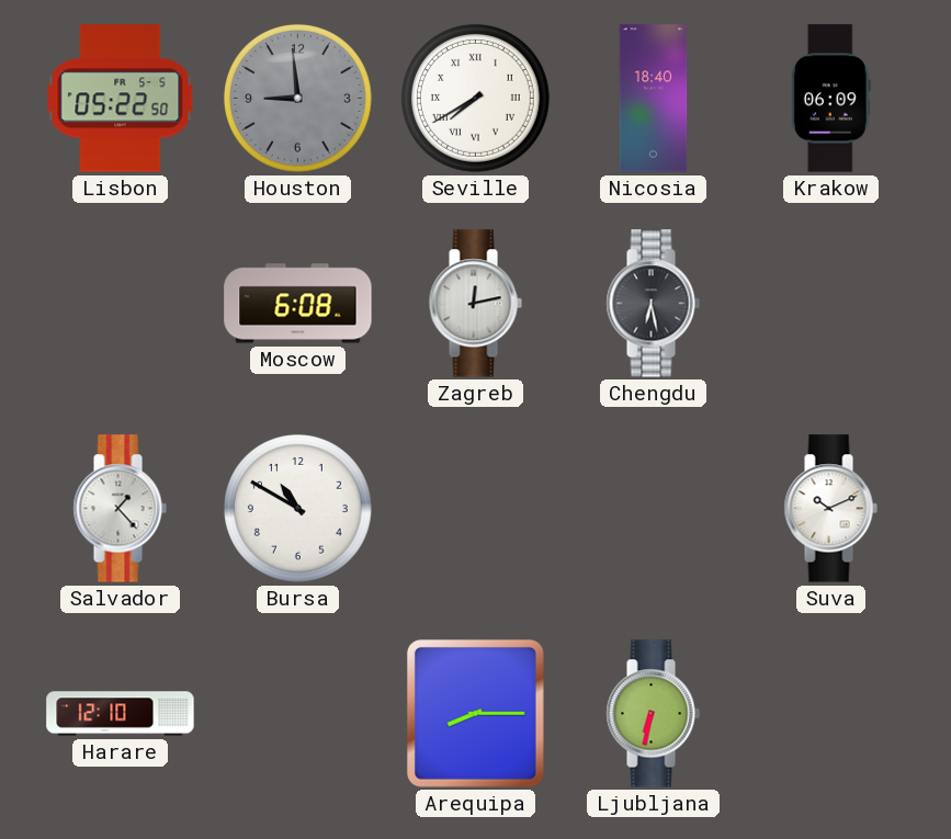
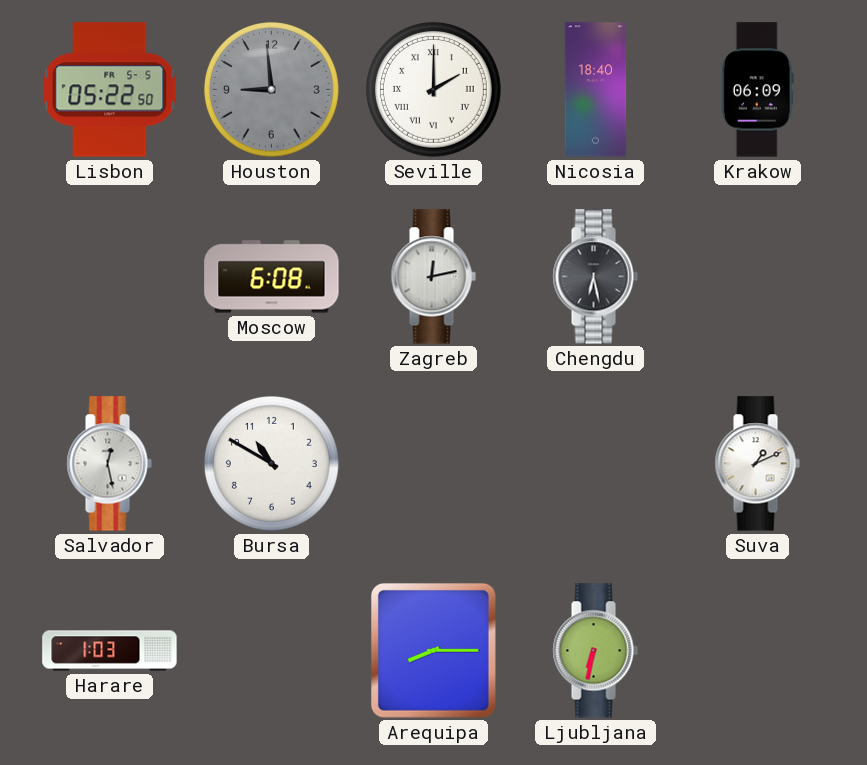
Seville: 7:40 -> 2:00 (433, 89)
Salvador: 1:23 -> 12:28 (109, 464)
Suva: 10:11 -> 1:11 (757, 464)
Harare: 12:10 -> 1:03 (110, 651)
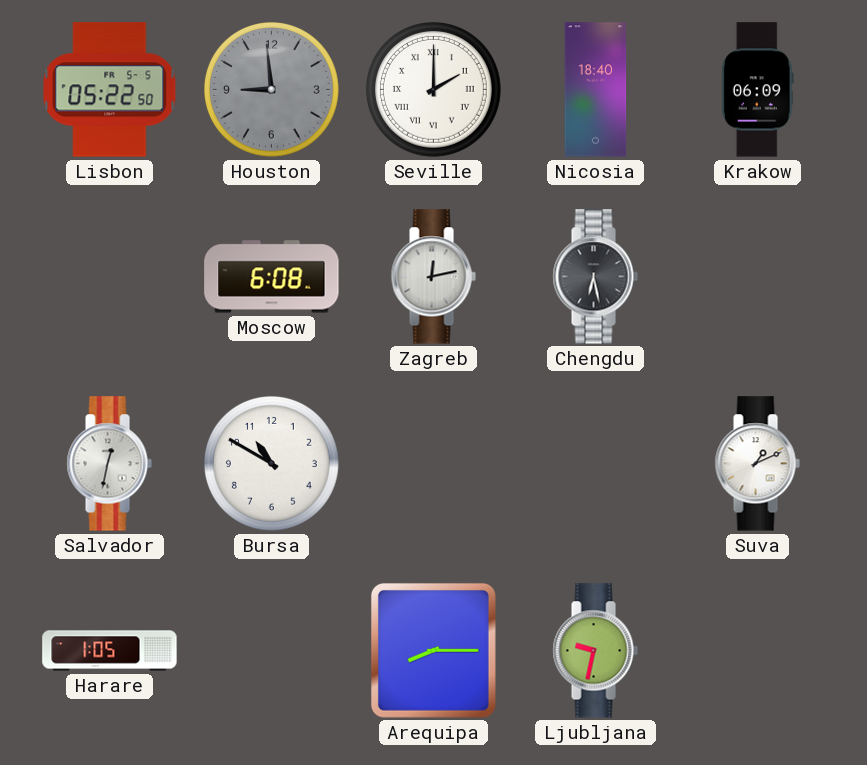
Salvador: 12:28 -> 12:32 (109, 464)
Harare: 1:03 -> 1:05 (110, 651)
Ljubljana: 6:32 -> 9:32 (595, 651)
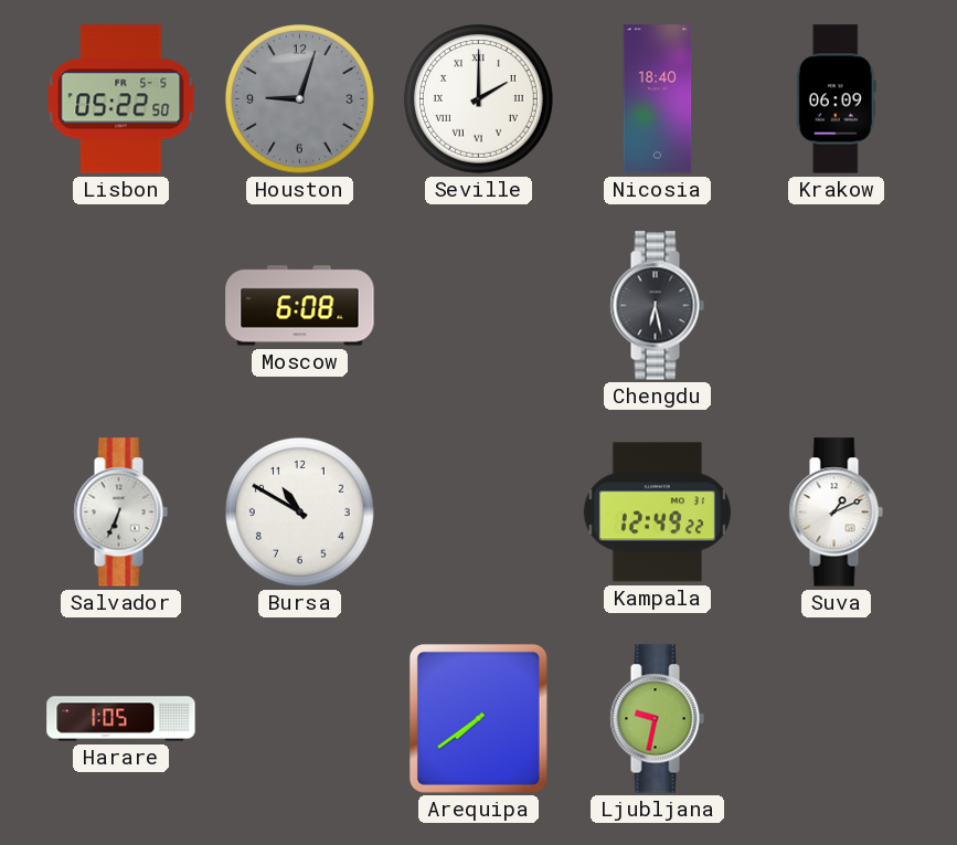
Houston: 8:59 -> 9:03 (299, 98)
Zagreb: 12:13 -> none (433, 277)
Salvador: 12:32 -> 6:34 (120, 513)
Kampala: none -> 12:49 (657, 513)
Arequipa: 8:15 -> 7:39 (478, 718)
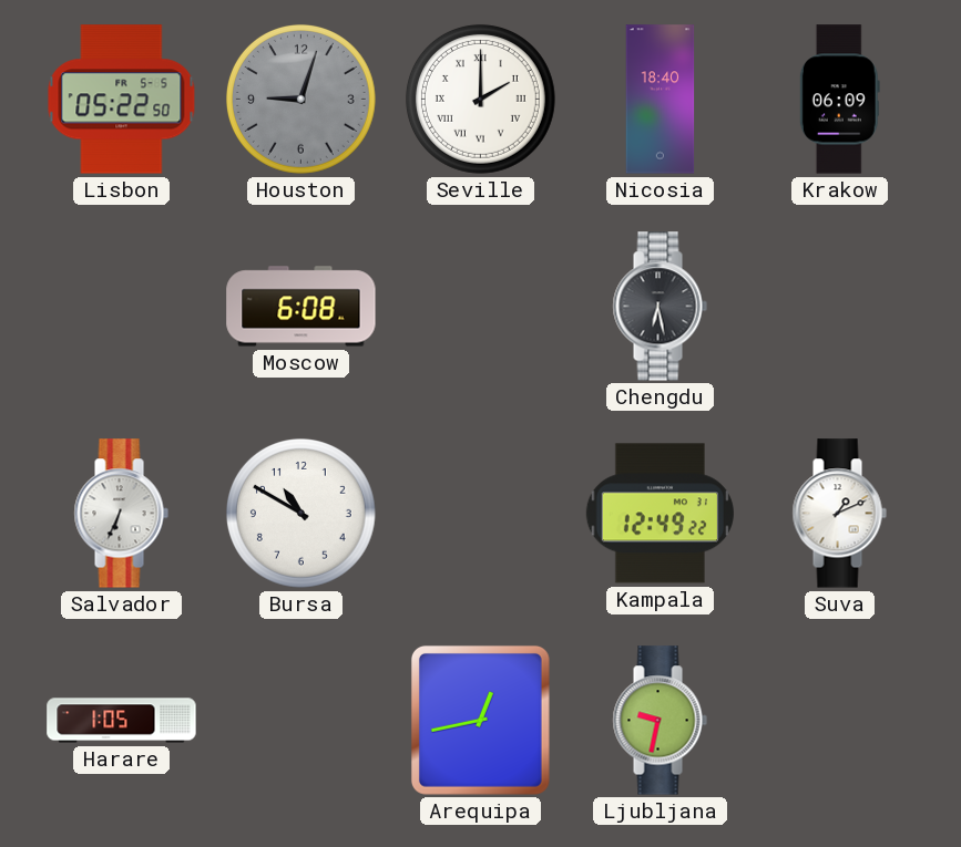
Arequipa: 7:39 -> 12:43 (480, 720)
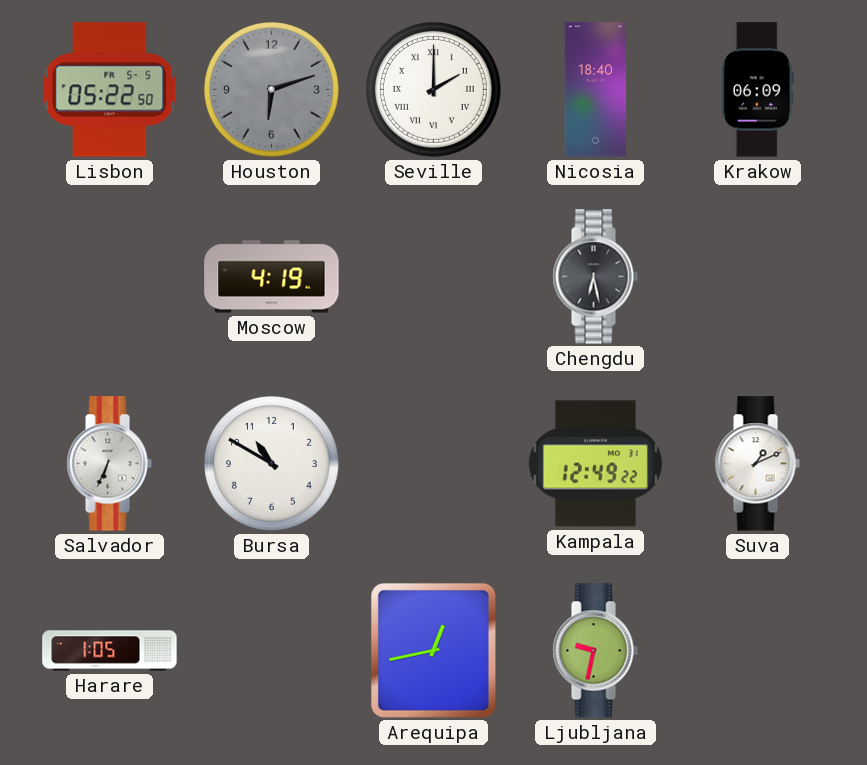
Houston: 9:03 -> 6:12 (271, 89)
Moscow: 6:08 -> 4:19 (272, 277)
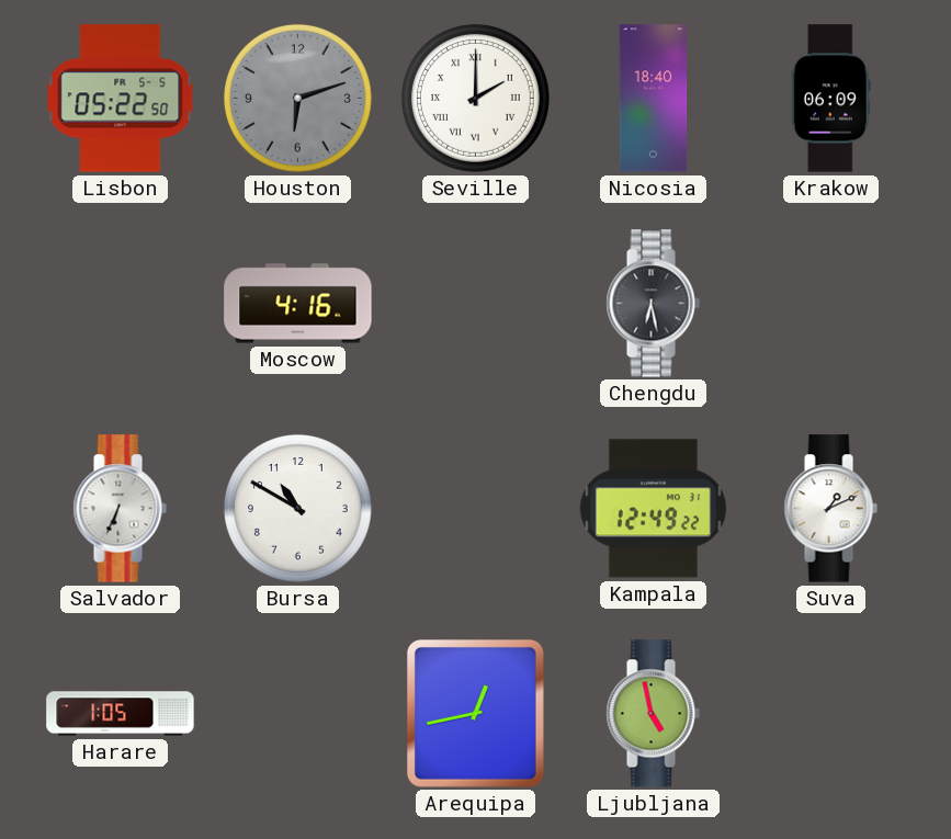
Moscow: 4:19 -> 4:16 (298, 304)
Ljubljana: 9:32 -> 4:58 (653, 714)
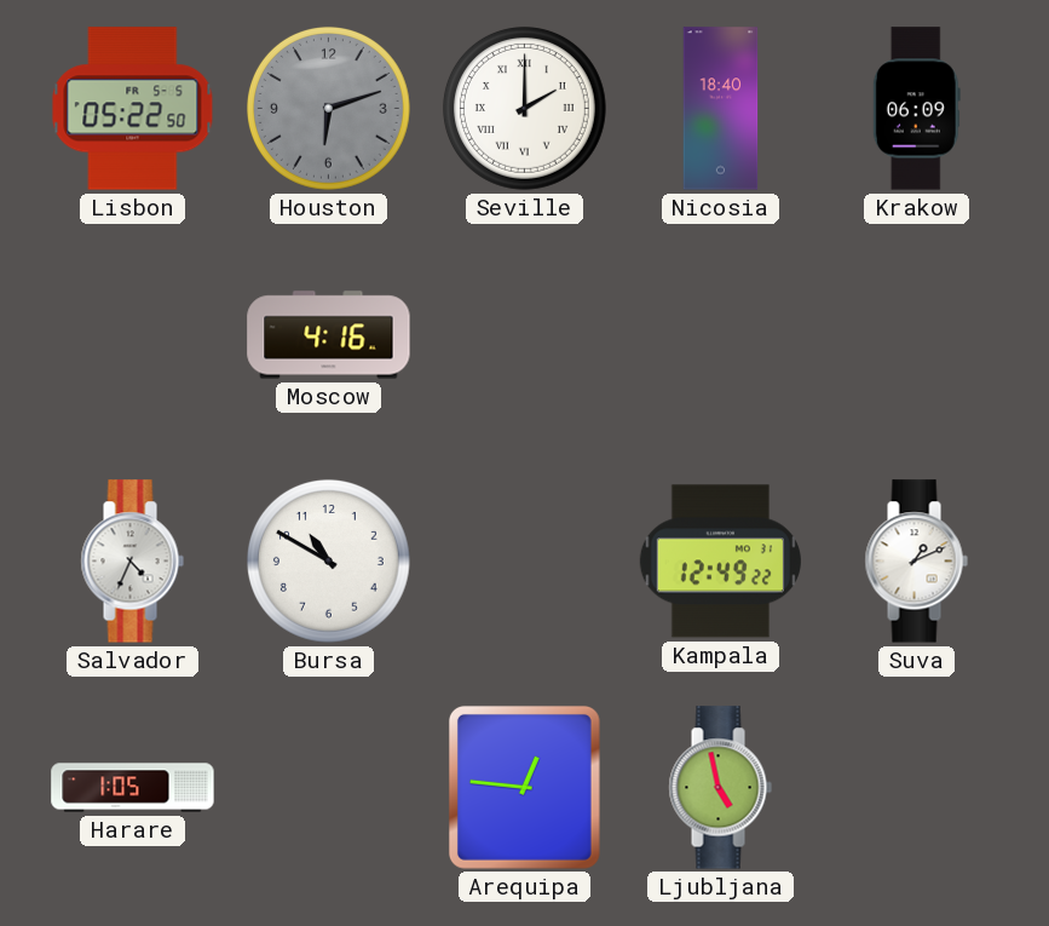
Chengdu: 6:28 -> none (653, 304)
Salvador: 6:34 -> 4:34 (132, 562)
Arequipa: 12:43 -> 12:46 (524, 787)
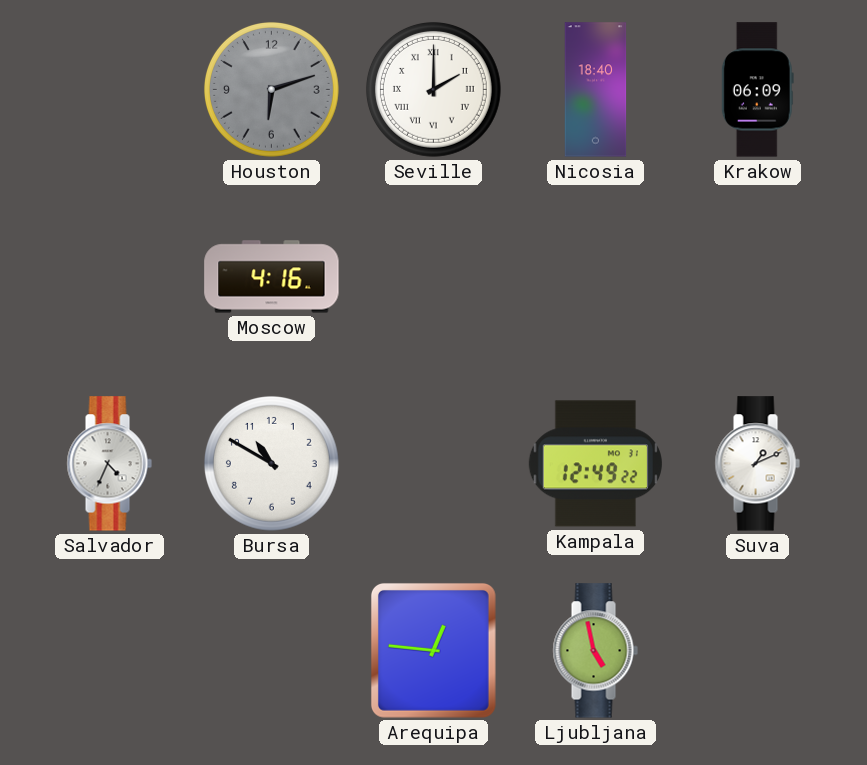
Lisbon: 05:22 -> none (133, 109)
Harare: 1:05 -> none (133, 788)
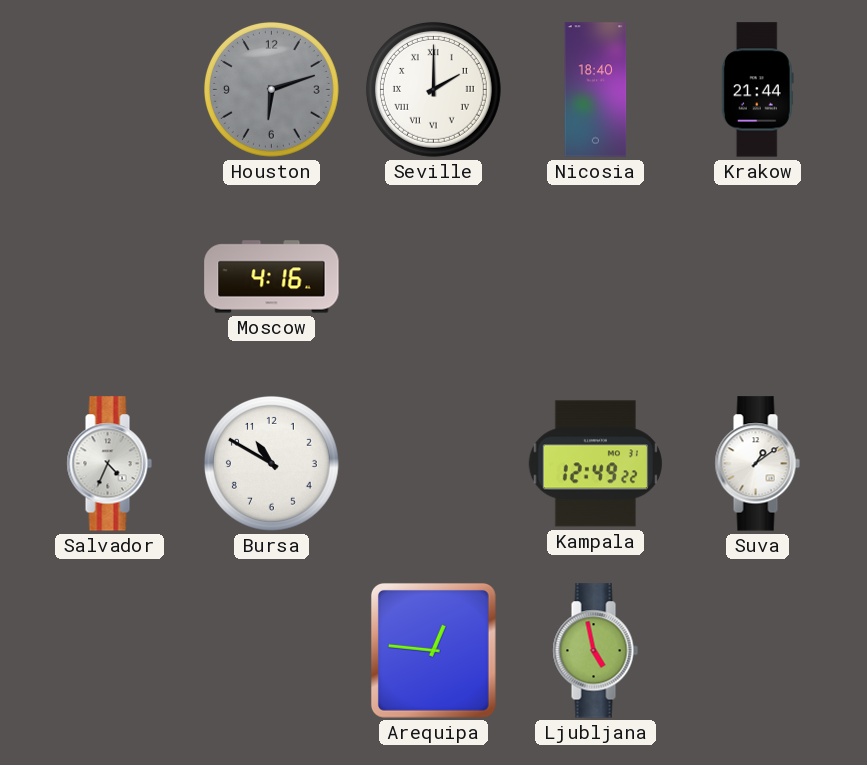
Krakow: 06:09 -> 21:44 (757, 90)
Suva: 1:11 -> 1:09 (757, 464)
